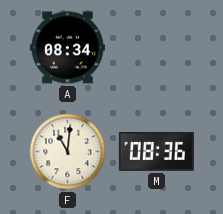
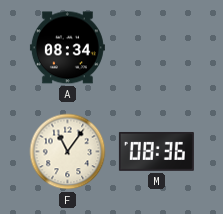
F: 11:01 -> 11:06 (68, 152)
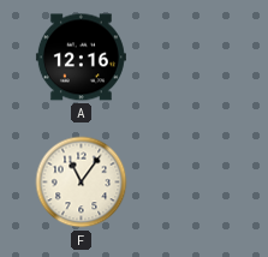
A: 08:34 -> 12:16 (81, 58)
M: 08:36 -> none (156, 151)
